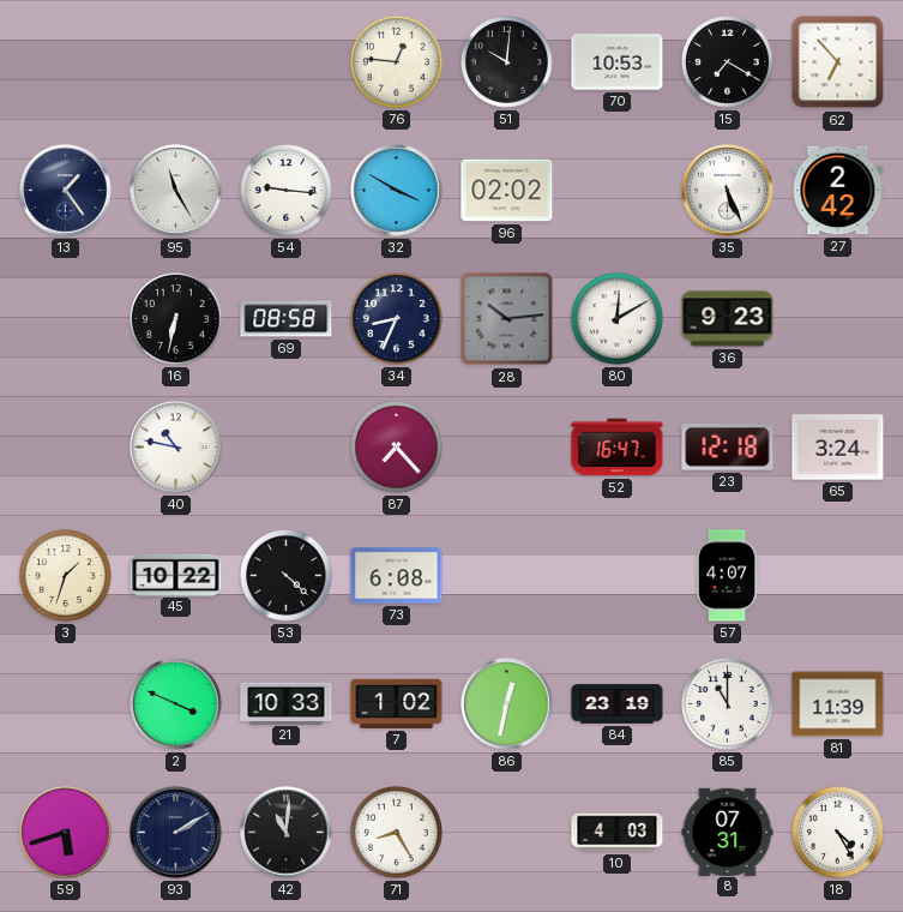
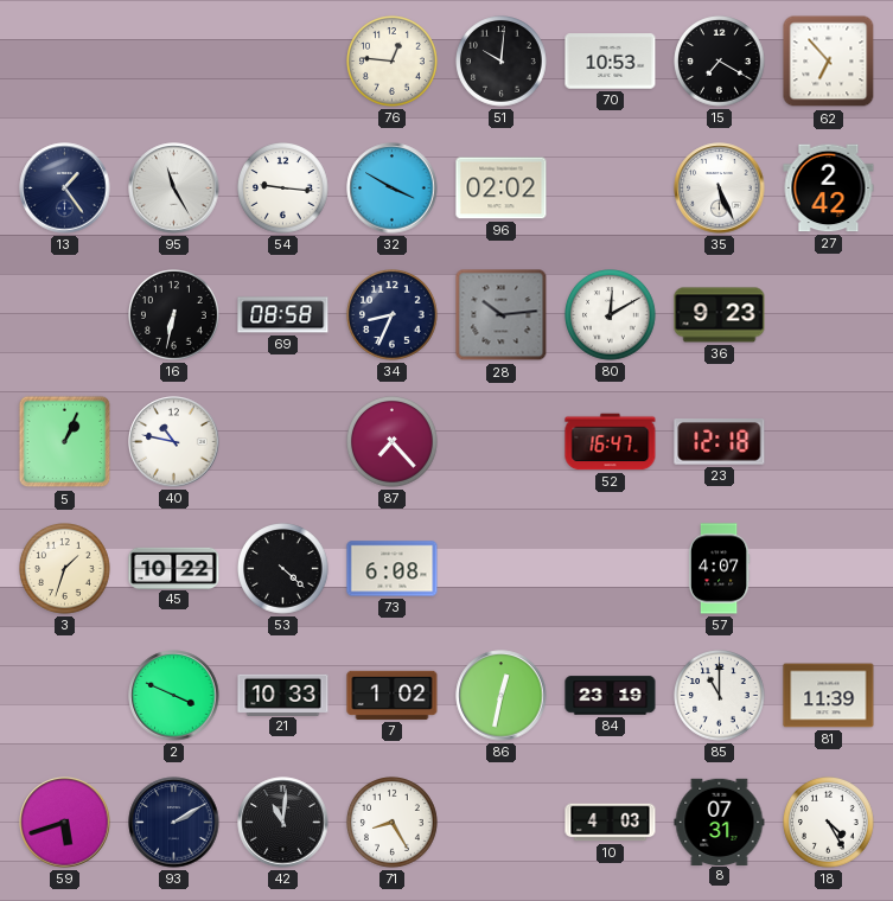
5: none -> 1:04 (65, 442)
65: 3:24 -> none (838, 448)
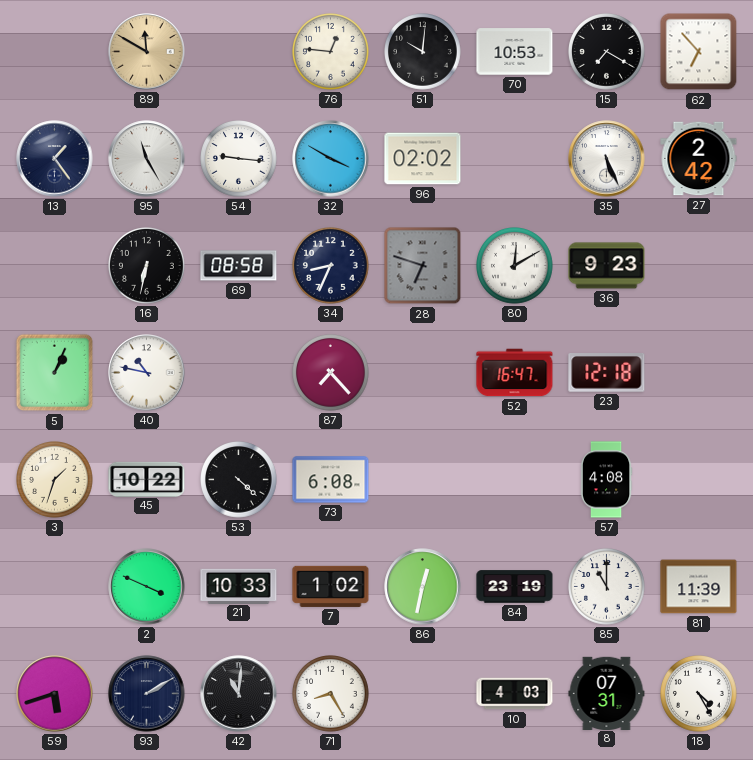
89: none -> 11:50 (147, 52)
28: 10:14 -> 6:48 (423, 266)
57: 4:07 -> 4:08 (606, 480)
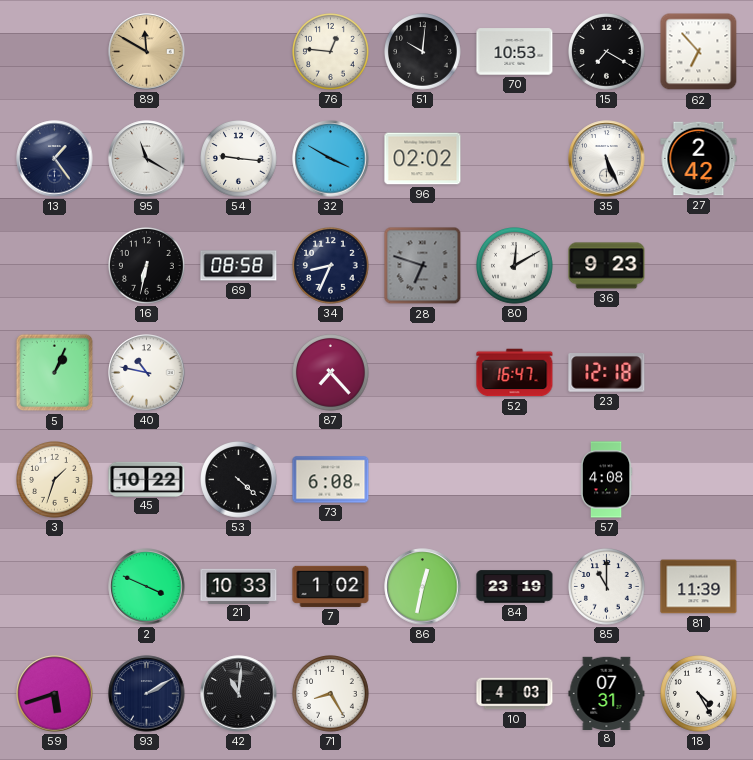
95: 11:25 -> 11:20 (147, 159)
